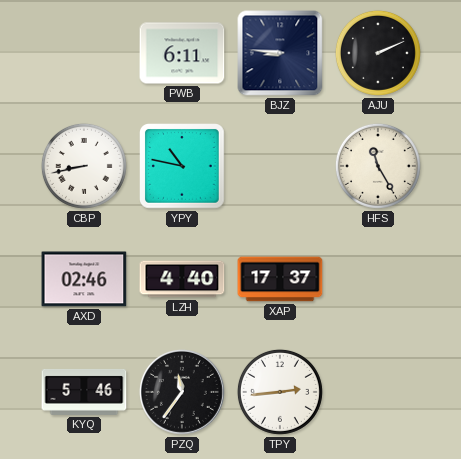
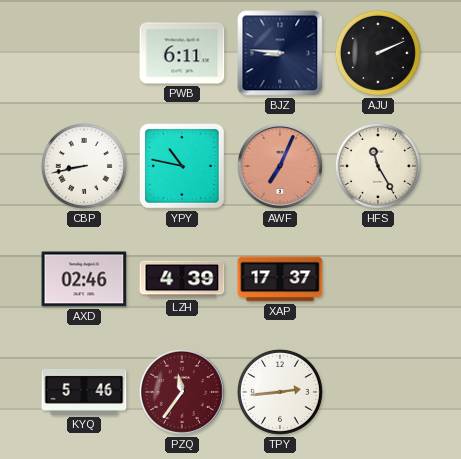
AWF: none -> 7:04 (280, 166)
LZH: 4:40 -> 4:39 (182, 279)
PZQ dial: black -> burgundy (182, 392)
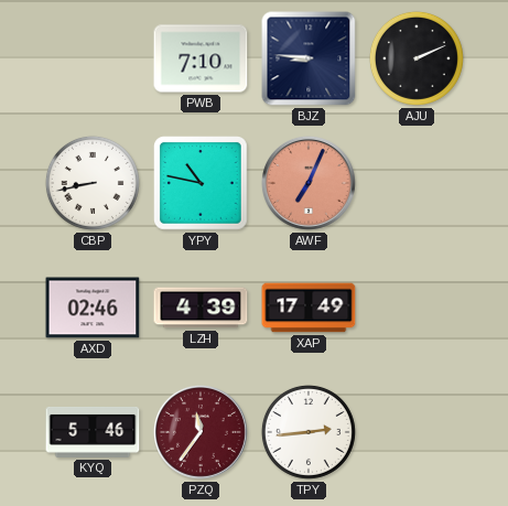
PWB: 6:11 -> 7:10 (201, 58)
HFS: 11:25 -> none (378, 166)
XAP: 17:37 -> 17:49 (309, 308)
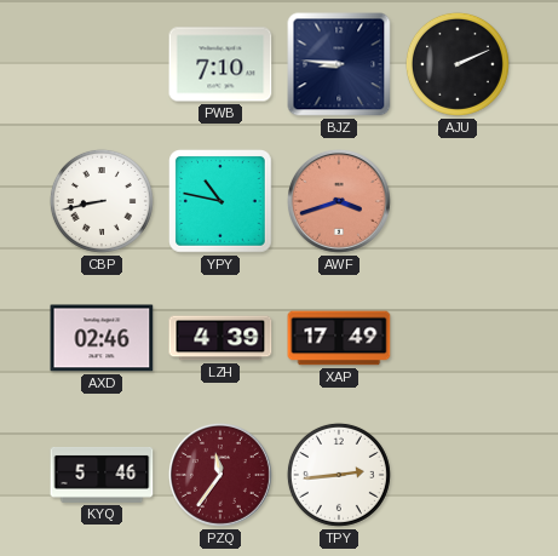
AWF: 7:04 -> 3:42 (339, 201)
